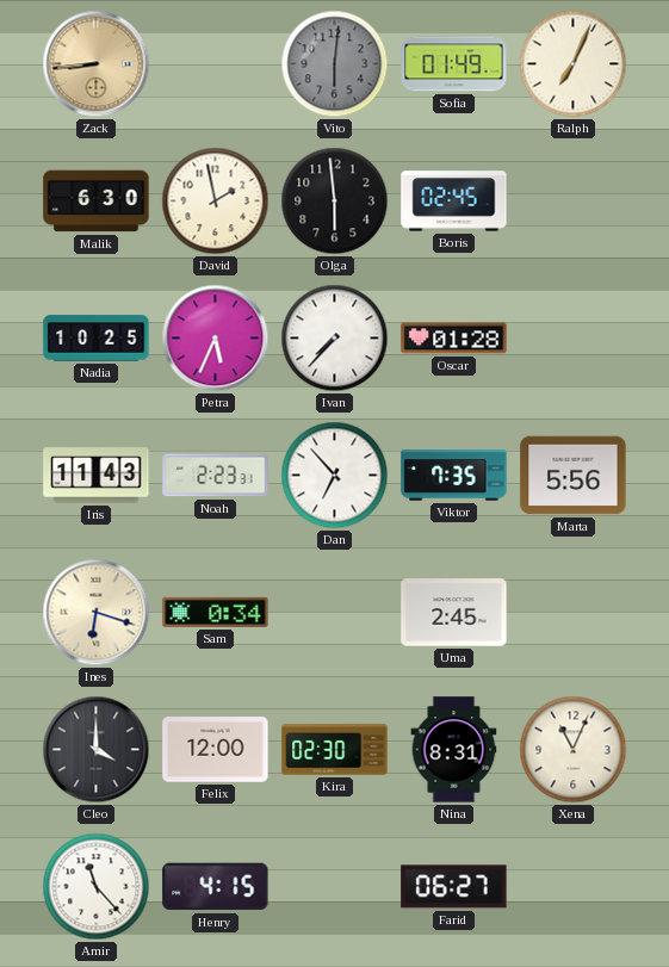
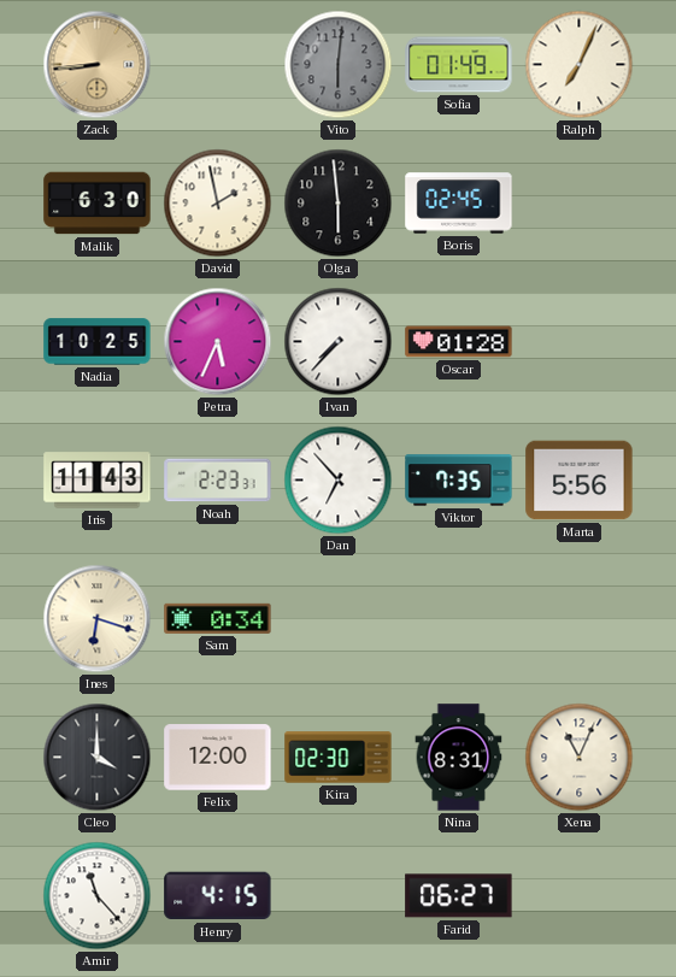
Uma: 2:45 -> none (454, 613)
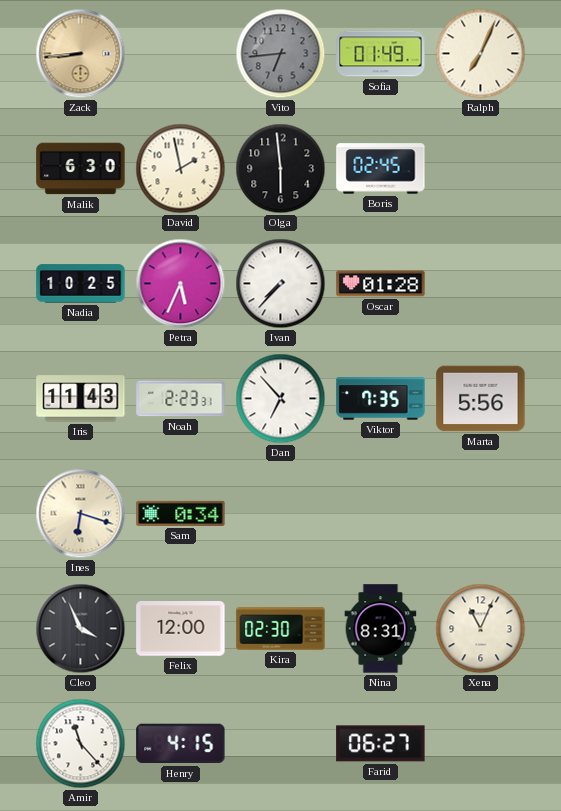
Vito: 6:01 -> 6:44 (281, 54)
Cleo: 4:00 -> 3:56 (81, 629)
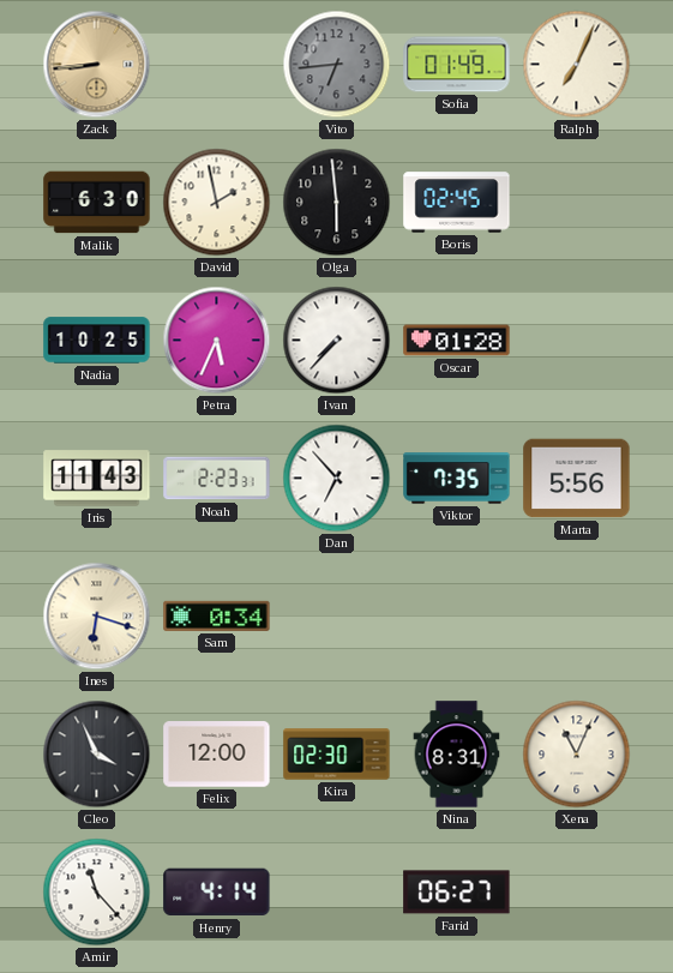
Henry: 4:15 -> 4:14 (217, 893)
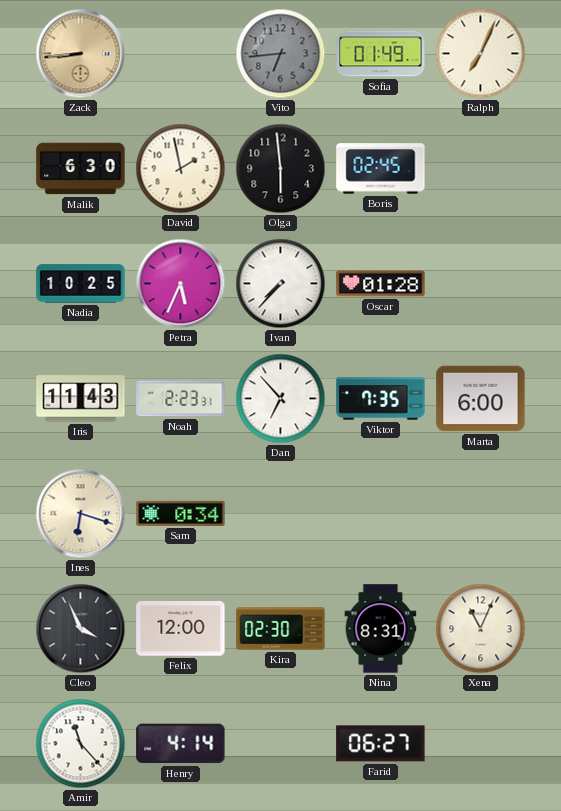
Marta: 5:56 -> 6:00 (481, 399)
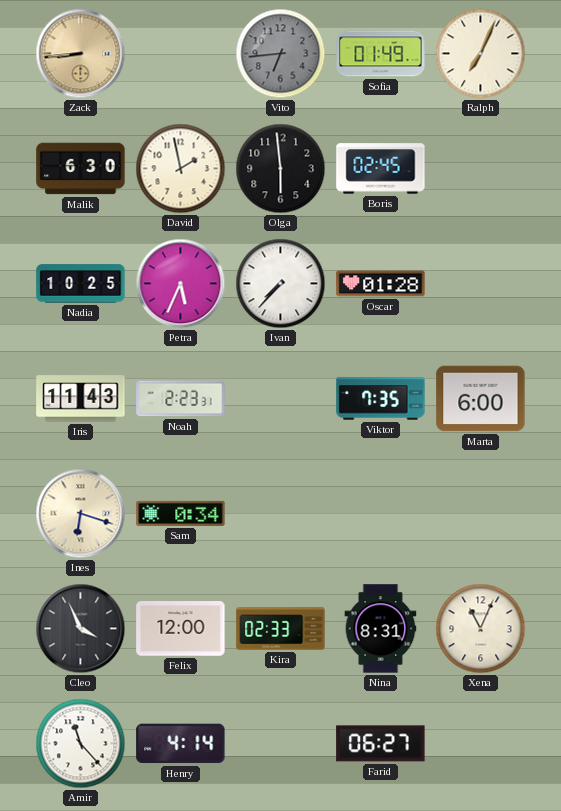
Dan: 6:53 -> none (281, 399)
Kira: 02:30 -> 02:33 (281, 629)
